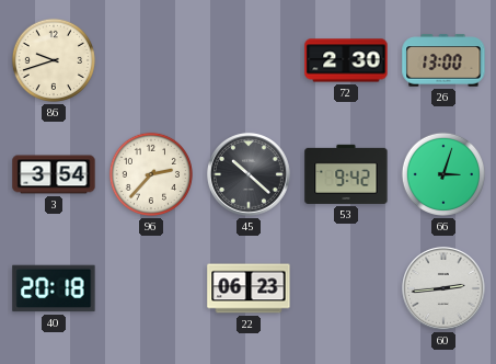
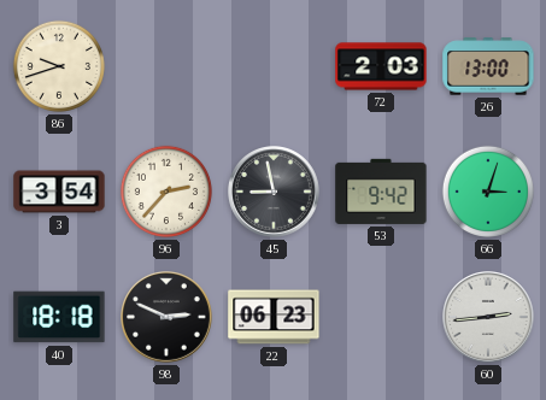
72: 2:30 -> 2:03 (381, 66)
45: 10:22 -> 8:58 (275, 193)
40: 20:18 -> 18:18 (59, 317)
98: none -> 2:49 (168, 318)
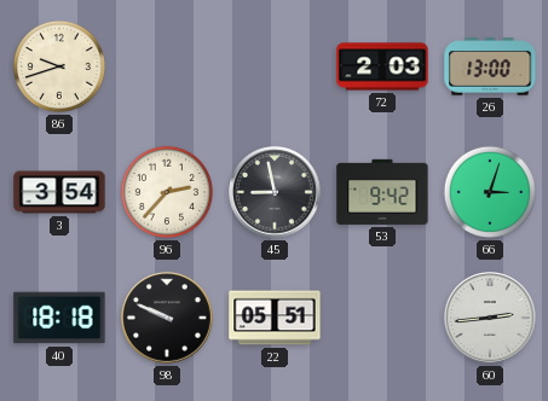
98: 2:49 -> 9:49 (168, 319)
22: 06:23 -> 05:51 (275, 318)
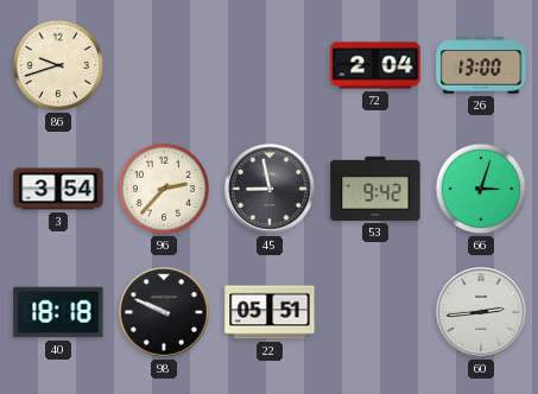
72: 2:03 -> 2:04 (375, 65)
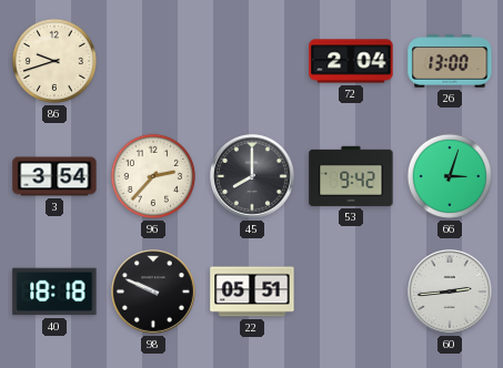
45: 8:58 -> 8:00 (253, 177)
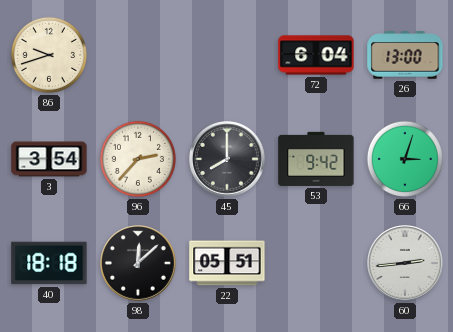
72: 2:04 -> 6:04 (316, 55)
98: 9:49 -> 12:08 (139, 264)
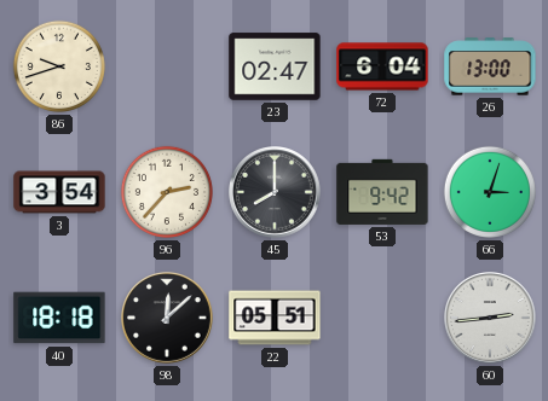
23: none -> 02:47 (275, 66)
